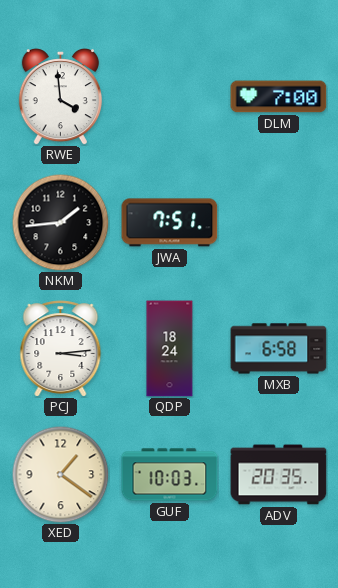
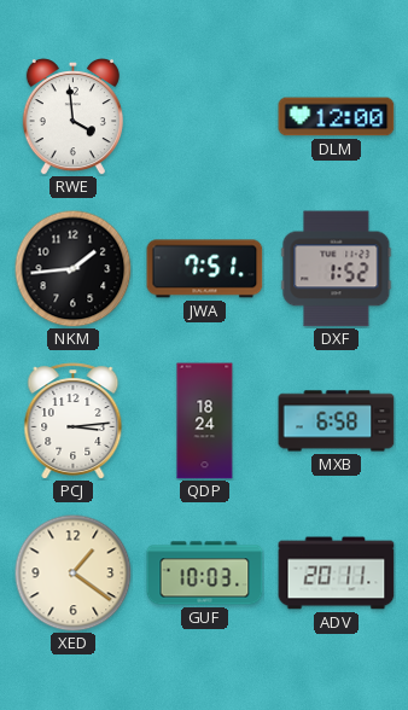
DLM: 7:00 -> 12:00 (337, 117)
DXF: none -> 1:52 (337, 269)
ADV: 20:35 -> 20:11 (337, 574)
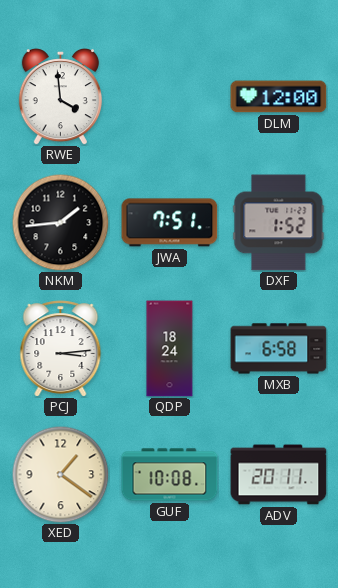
GUF: 10:03 -> 10:08 (170, 475)
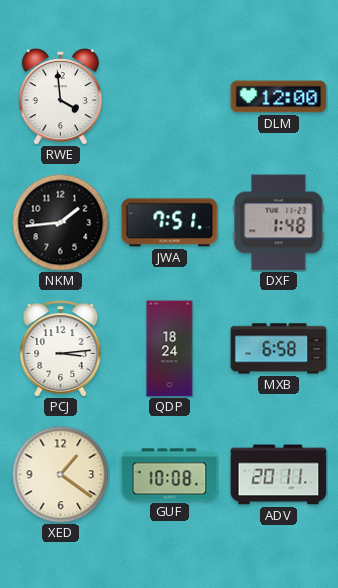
DXF: 1:52 -> 1:48 (279, 223)
